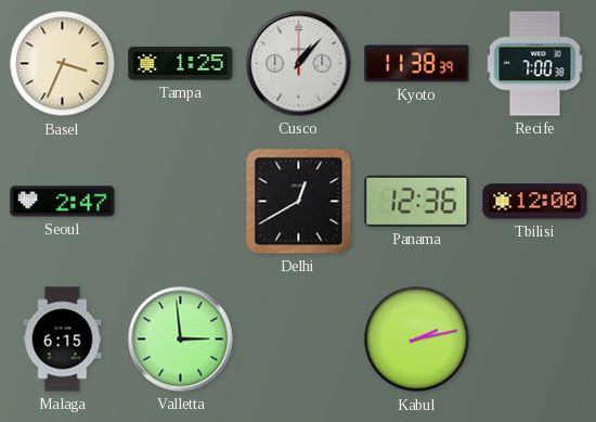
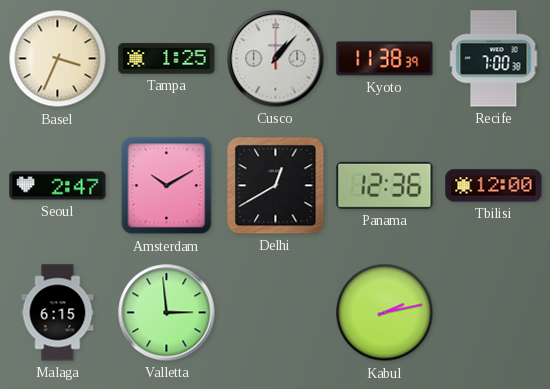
Amsterdam: none -> 10:10 (167, 186)
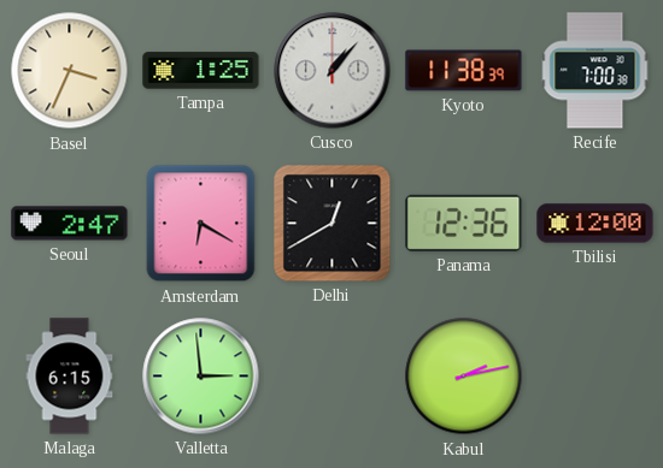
Amsterdam: 10:10 -> 6:20 (201, 224)
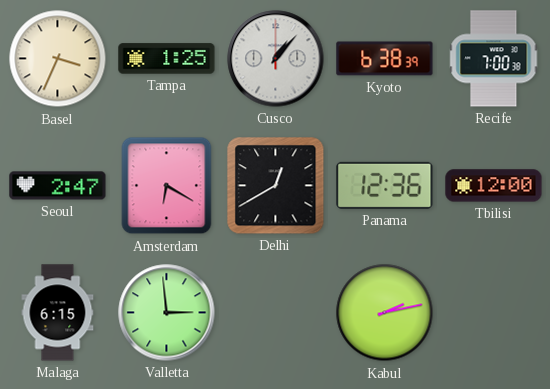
Kyoto: 11:38 -> 6:38 (385, 59)
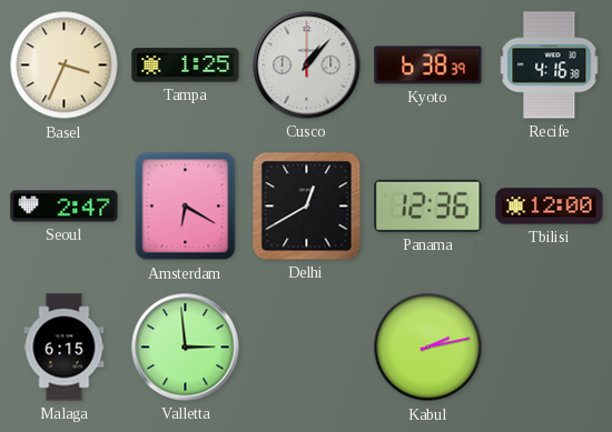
Recife: 7:00 -> 4:16 (550, 66)
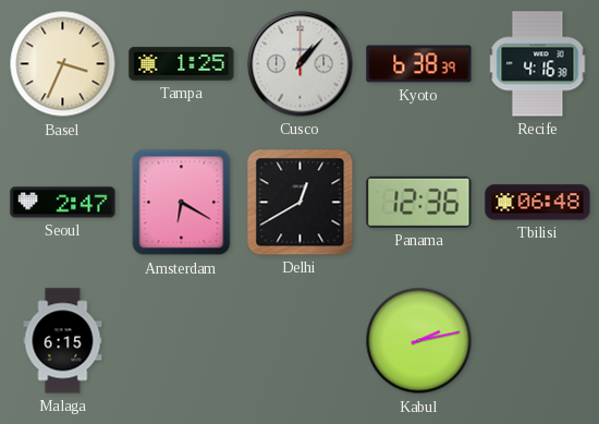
Tbilisi: 12:00 -> 06:48 (538, 203)
Valletta: 2:59 -> none (186, 348)
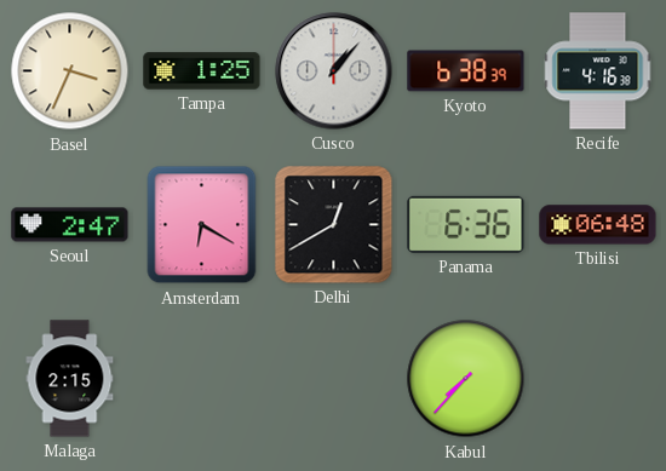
Panama: 12:36 -> 6:36 (466, 224)
Malaga: 6:15 -> 2:15 (70, 379)
Kabul: 2:13 -> 7:37 (466, 379)
